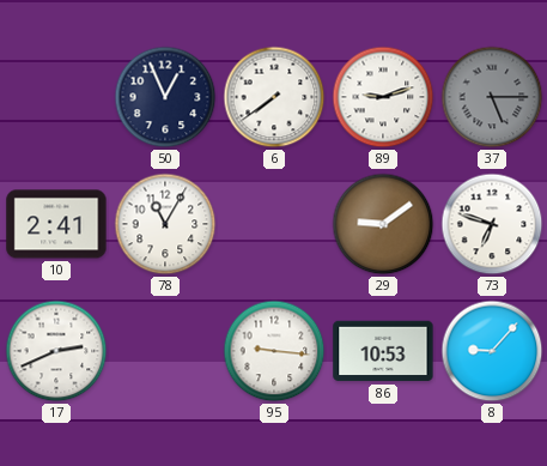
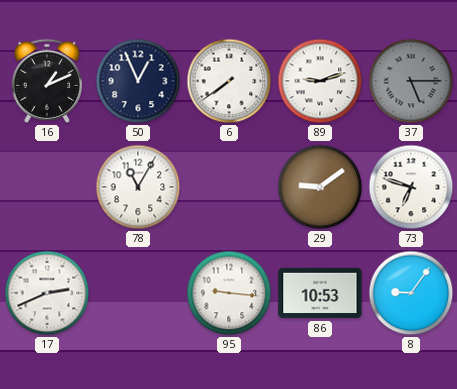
16: none -> 1:11 (47, 81)
10: 2:41 -> none (56, 224)
8: 9:07 -> 9:06 (411, 293)
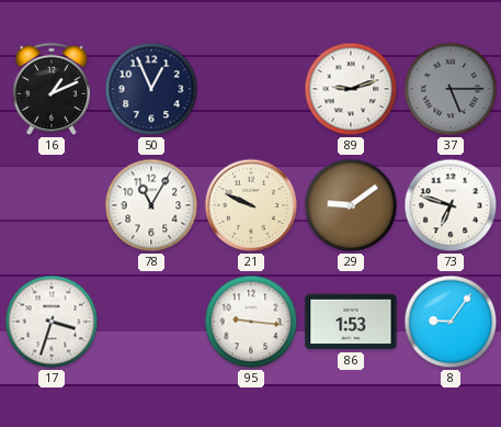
6: 7:39 -> none (229, 81)
21: none -> 9:49 (251, 205)
17: 2:41 -> 3:33 (52, 322)
86: 10:53 -> 1:53 (351, 322)
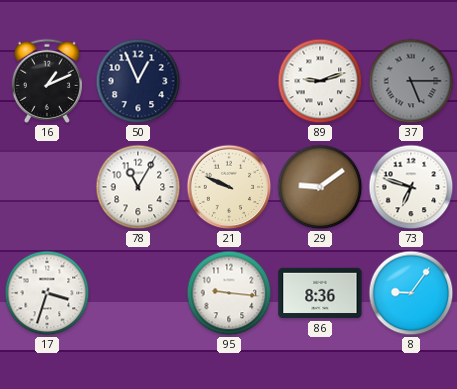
86: 1:53 -> 8:36 (320, 293)
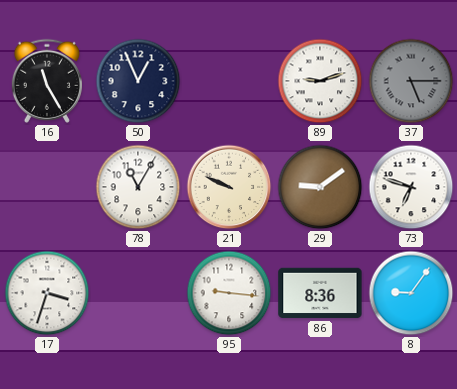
16: 1:11 -> 11:25 (47, 81)
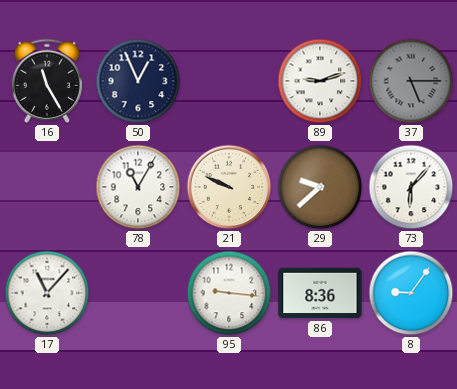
29: 9:09 -> 9:38 (320, 187)
73: 6:48 -> 6:07 (411, 187)
17: 3:33 -> 11:07 (47, 293)
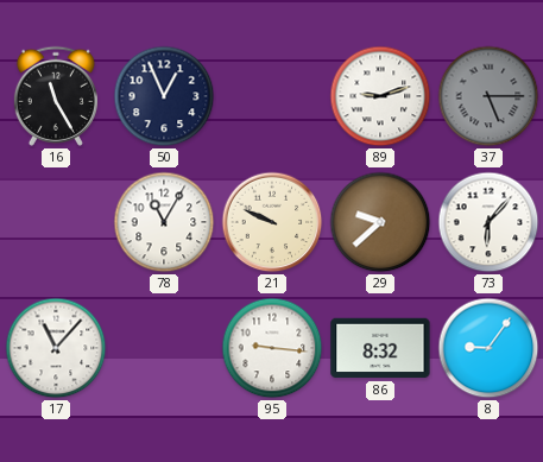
86: 8:36 -> 8:32 (380, 348)
